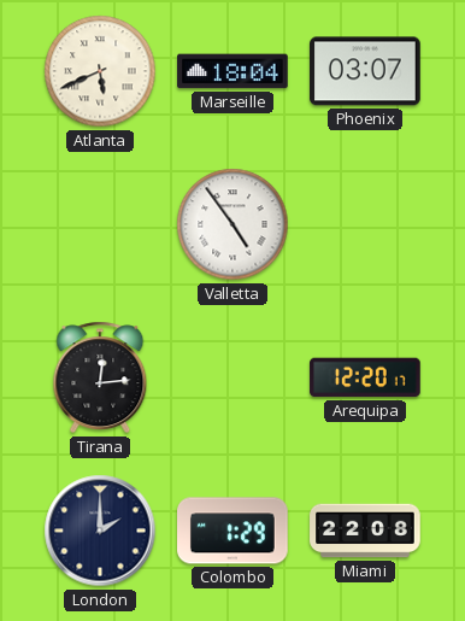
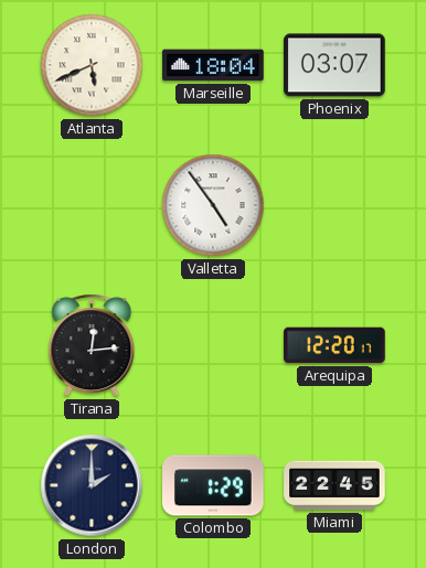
Miami: 22:08 -> 22:45 (334, 485)
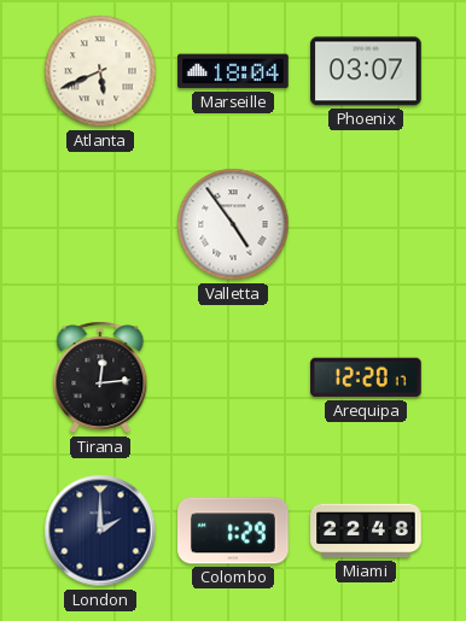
Miami: 22:45 -> 22:48 (366, 531)
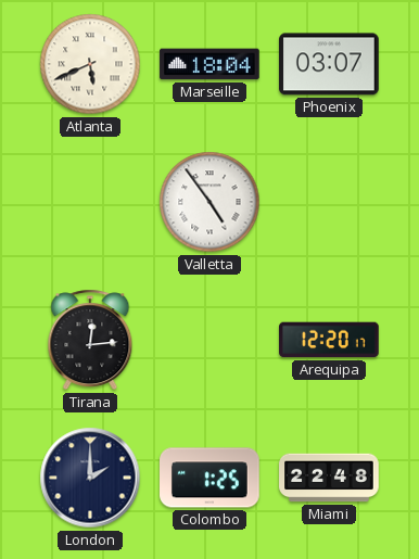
Colombo: 1:29 -> 1:25 (210, 478)
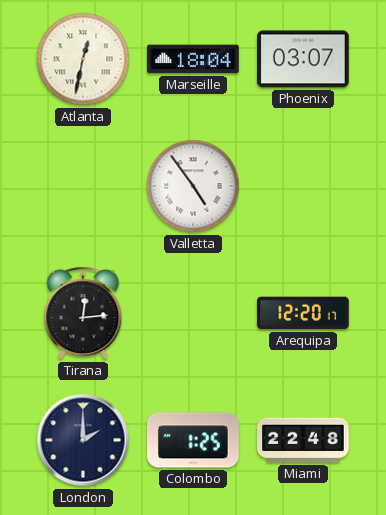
Atlanta: 5:41 -> 12:32 (83, 59)
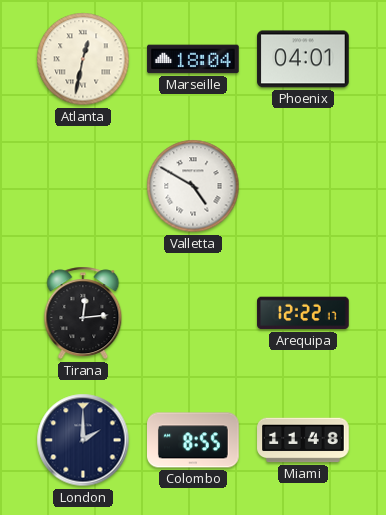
Phoenix: 03:07 -> 04:01 (303, 59)
Valletta: 4:54 -> 4:50 (193, 186)
Arequipa: 12:20 -> 12:22 (303, 313)
Colombo: 1:25 -> 8:55 (193, 440)
Miami: 22:48 -> 11:48 (303, 440)
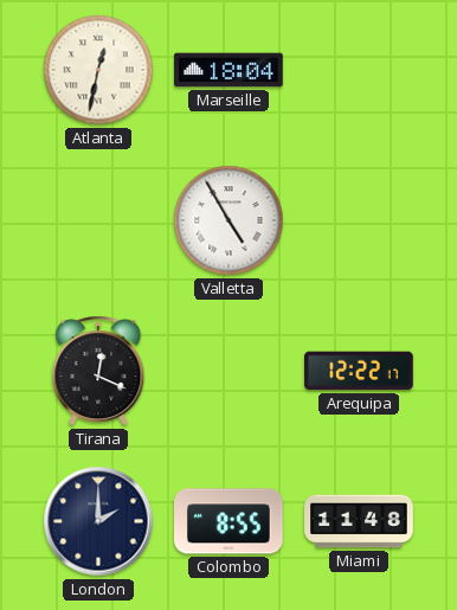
Phoenix: 04:01 -> none (303, 59)
Valletta: 4:50 -> 4:55 (228, 220)
Tirana: 12:14 -> 12:19 (98, 371)
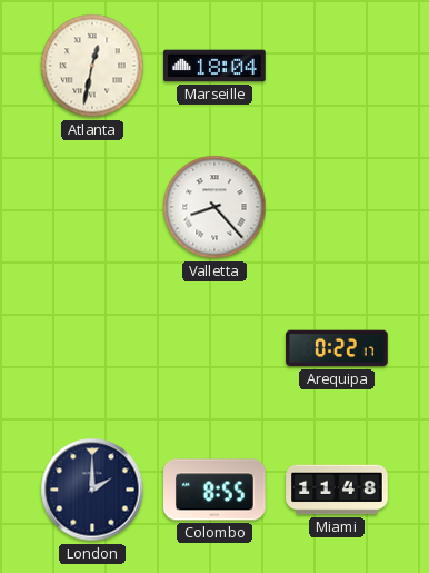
Valletta: 4:55 -> 8:23 (214, 207)
Tirana: 12:19 -> none (98, 371)
Arequipa: 12:22 -> 0:22 (337, 348)
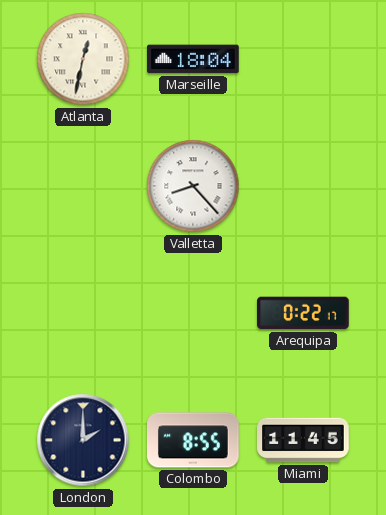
Miami: 11:48 -> 11:45 (303, 440)
